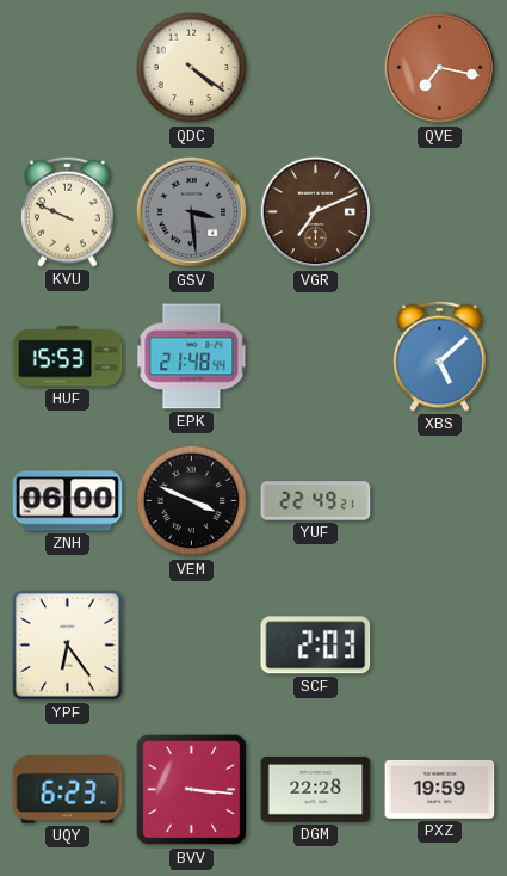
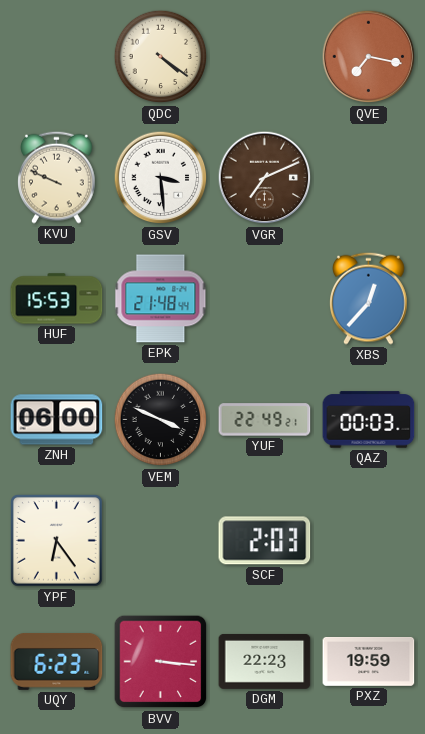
GSV dial: grey -> white (161, 178)
XBS: 5:08 -> 12:37 (369, 298)
QAZ: none -> 00:03 (369, 420)
DGM: 22:28 -> 22:23 (265, 661)
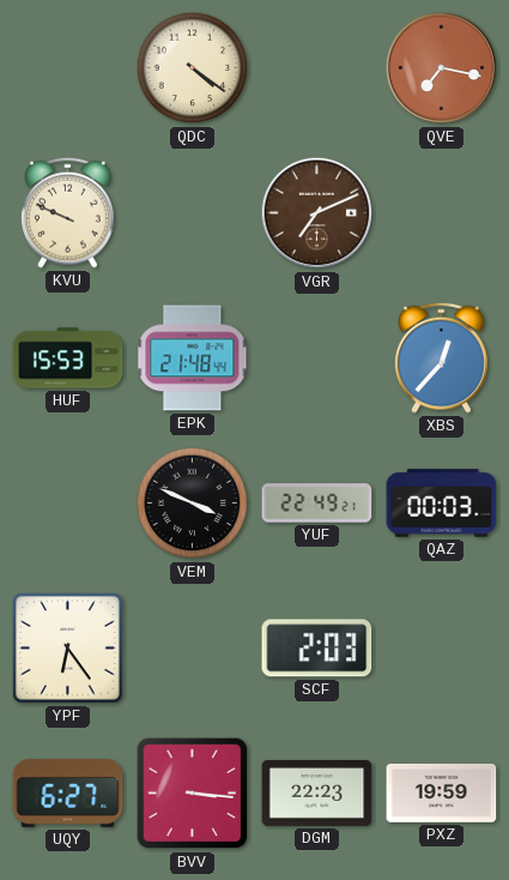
GSV: 3:29 -> none (161, 178)
ZNH: 06:00 -> none (57, 420)
UQY: 6:23 -> 6:27 (68, 794)
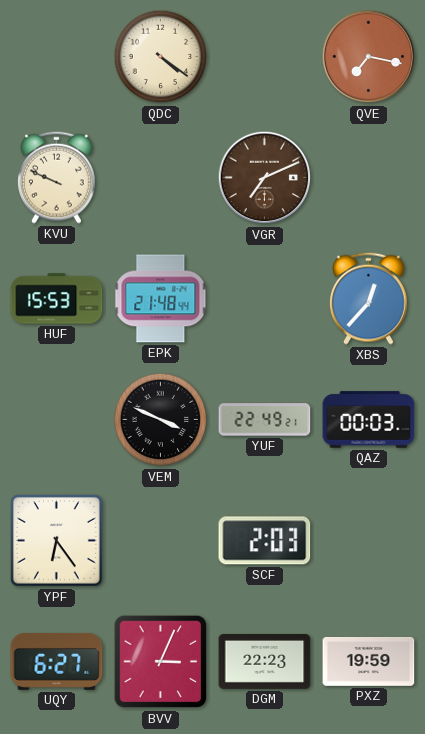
BVV: 3:16 -> 3:04 (161, 662)
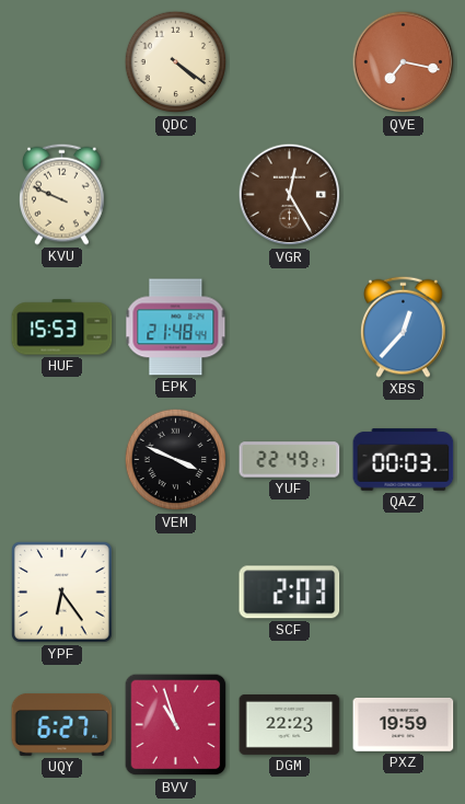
VGR: 7:11 -> 12:25 (290, 195)
BVV: 3:04 -> 10:57 (176, 725)
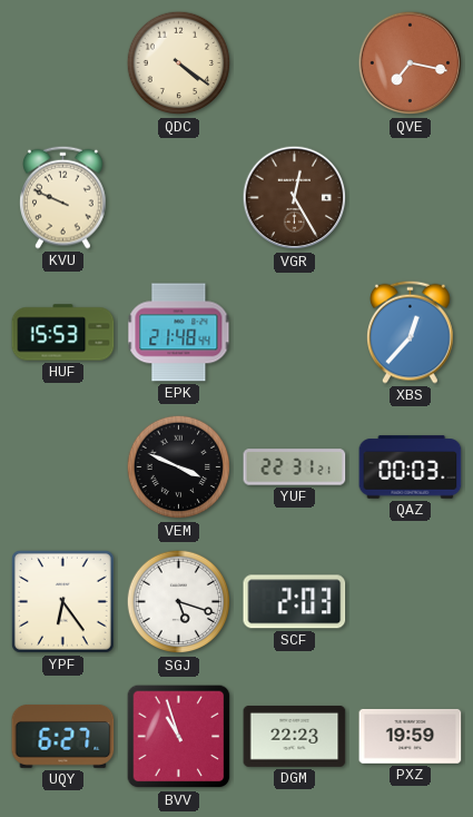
YUF: 22:49 -> 22:31 (295, 467)
SGJ: none -> 5:18 (179, 602)
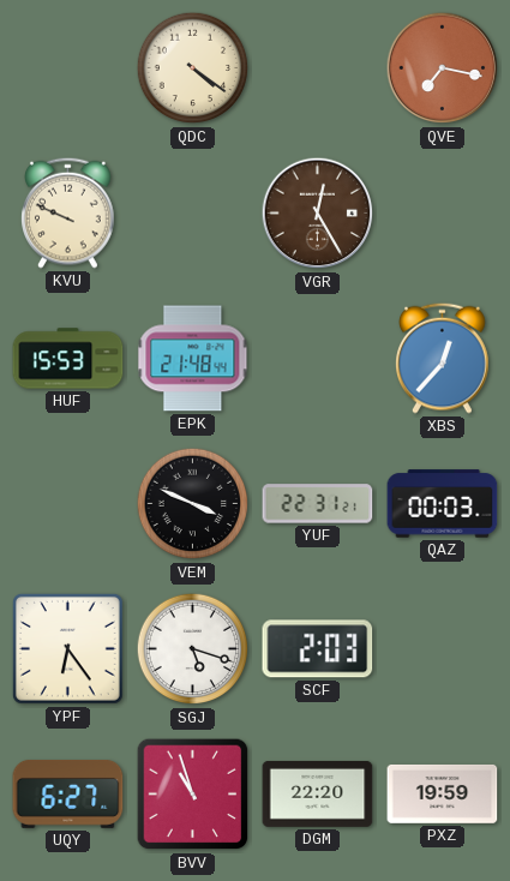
DGM: 22:23 -> 22:20 (318, 793)
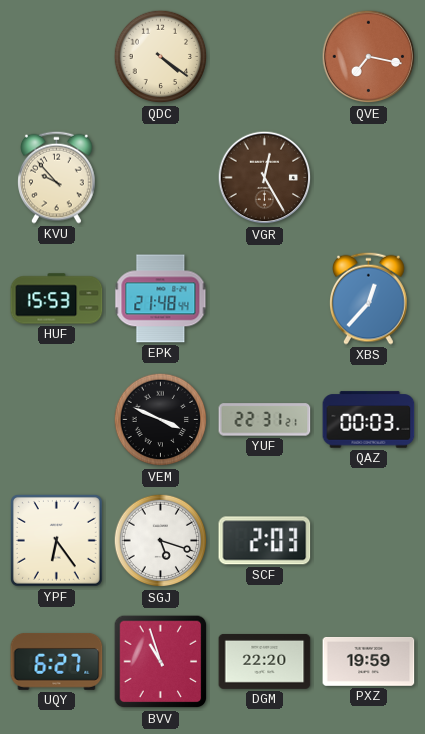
KVU: 9:49 -> 9:53 (57, 177)
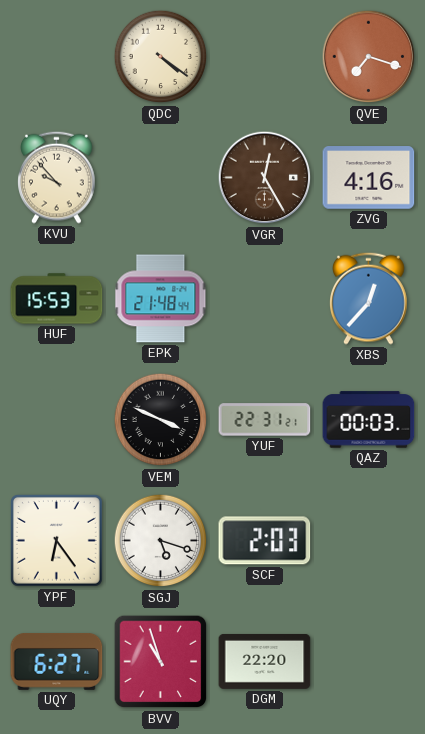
QVE: 7:17 -> 7:18 (369, 57)
ZVG: none -> 4:16 (369, 178)
PXZ: 19:59 -> none (369, 661)
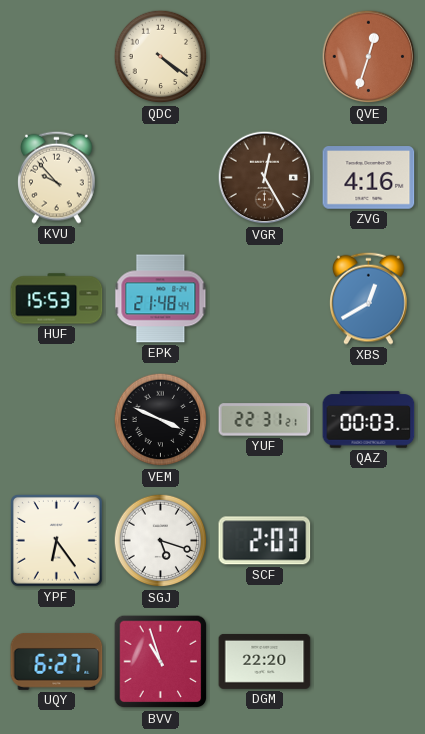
QVE: 7:18 -> 12:33 (369, 57)
XBS: 12:37 -> 12:40 (369, 298)
